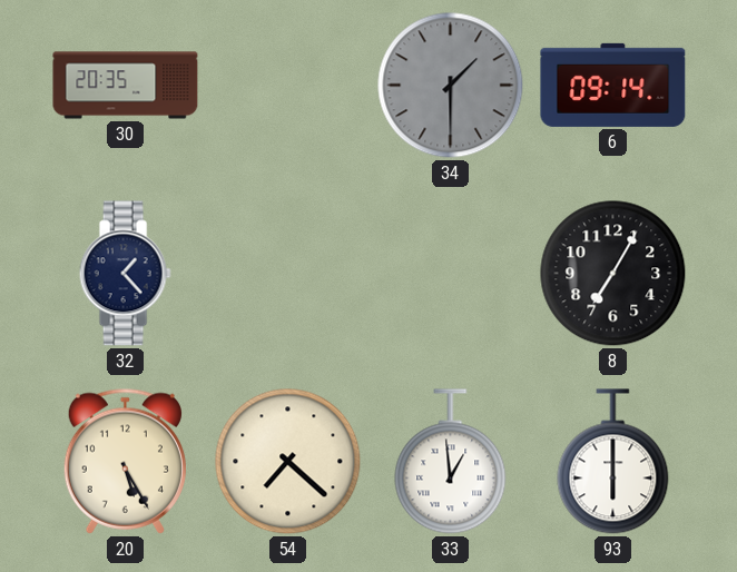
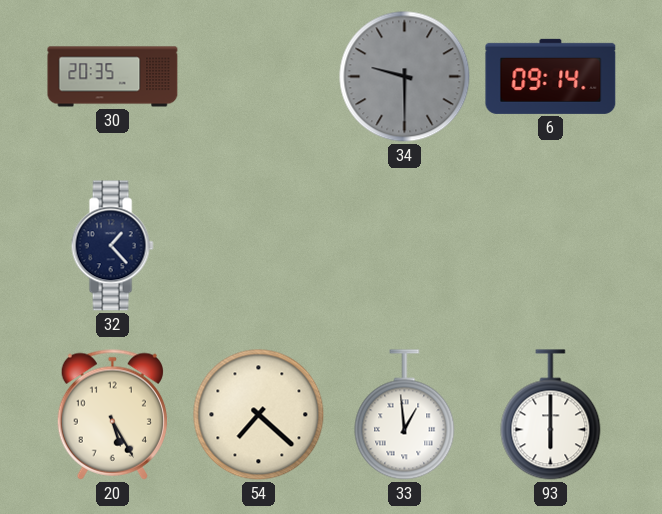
34: 1:30 -> 9:30 (405, 77)
8: 7:05 -> none (613, 274)
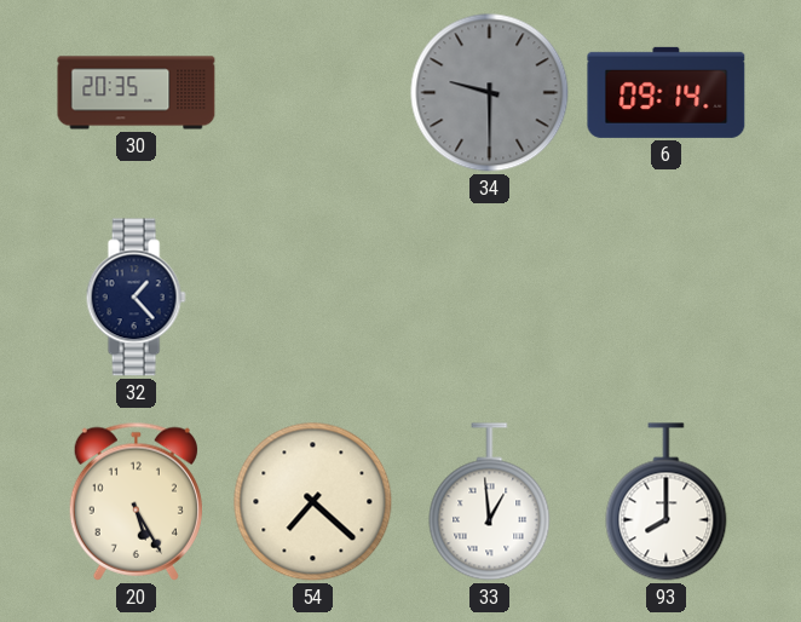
93: 6:00 -> 8:00 (667, 502)
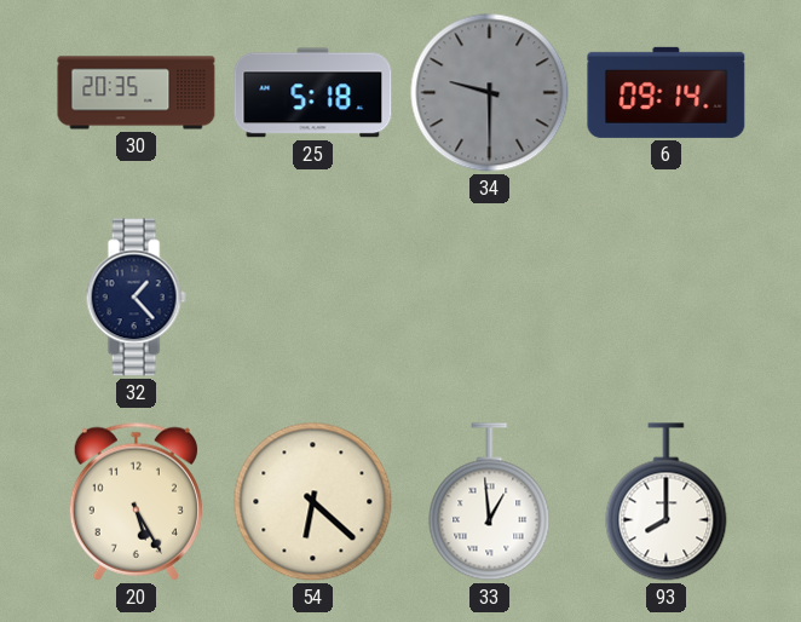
25: none -> 5:18 (313, 93)
54: 7:22 -> 6:22 (313, 502)
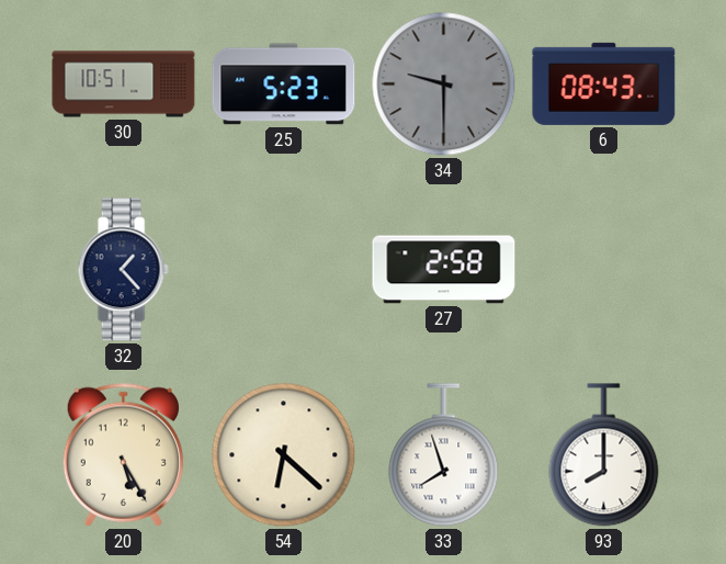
30: 20:35 -> 10:51 (124, 84)
25: 5:18 -> 5:23 (284, 84)
6: 09:14 -> 08:43 (604, 83)
27: none -> 2:58 (444, 270)
33: 12:59 -> 7:57 (444, 455)
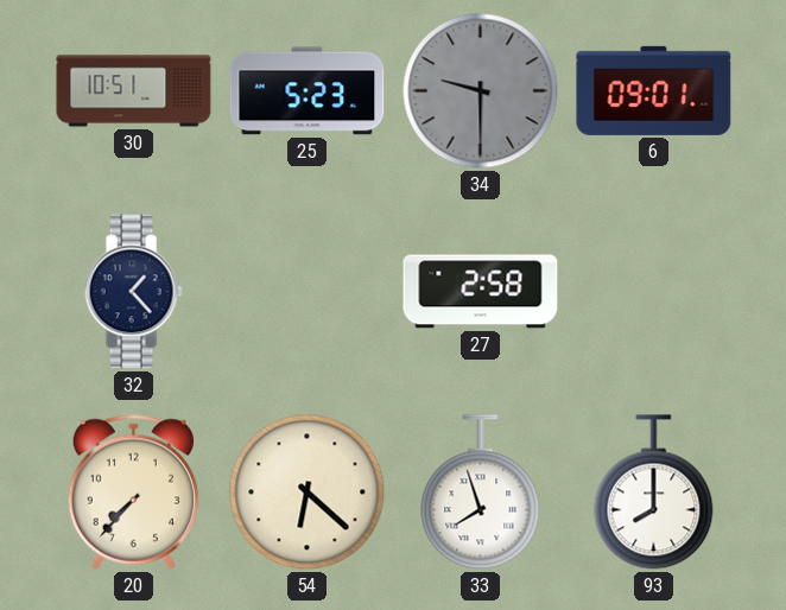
6: 08:43 -> 09:01 (654, 90)
20: 5:25 -> 7:37 (133, 491)
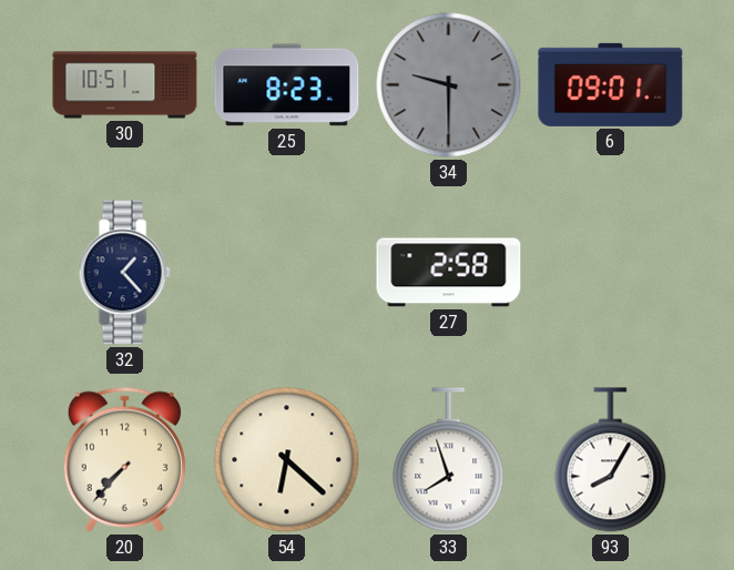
25: 5:23 -> 8:23 (287, 85)
93: 8:00 -> 8:05 (611, 460)
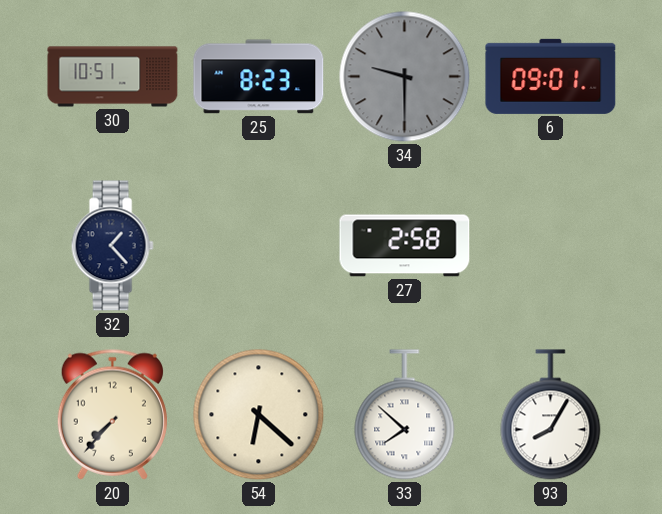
33: 7:57 -> 7:52 (405, 415)
